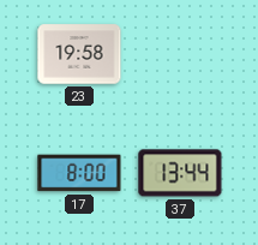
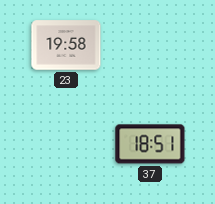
17: 8:00 -> none (79, 173)
37: 13:44 -> 18:51 (150, 144)
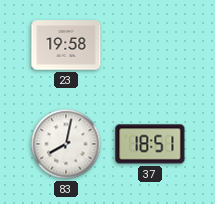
83: none -> 8:02 (66, 144)
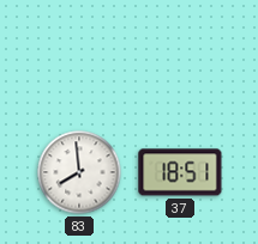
23: 19:58 -> none (66, 45)
83: 8:02 -> 7:59 (79, 172)
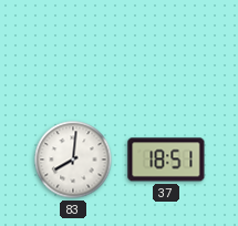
83: 7:59 -> 8:01 (73, 160)
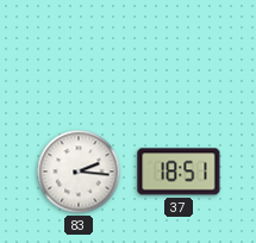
83: 8:01 -> 2:16 (79, 172)
